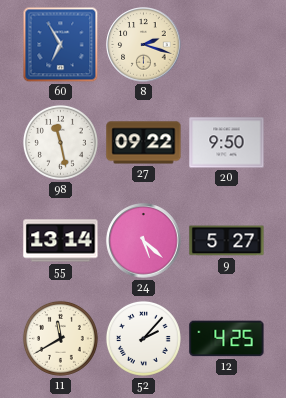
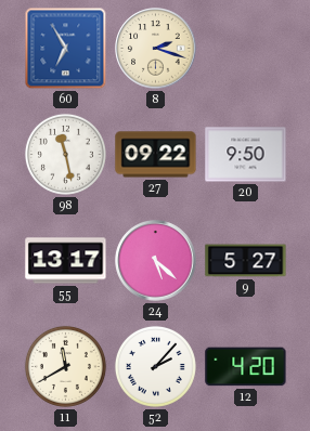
55: 13:14 -> 13:17 (66, 261)
12: 4:25 -> 4:20 (246, 367)
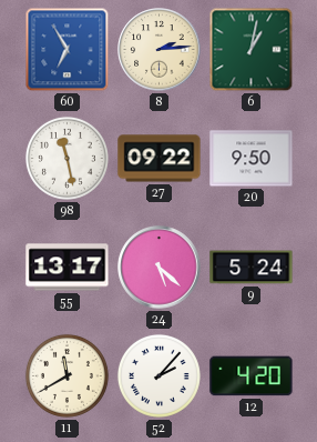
8: 2:18 -> 2:14 (160, 50)
6: none -> 1:02 (252, 50)
9: 5:27 -> 5:24 (252, 268)
